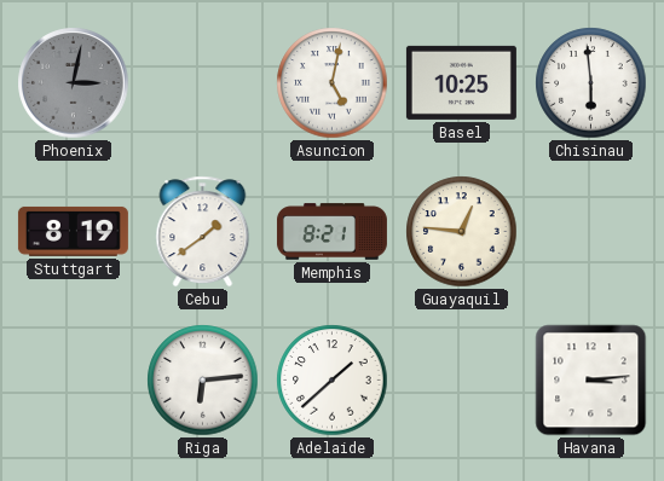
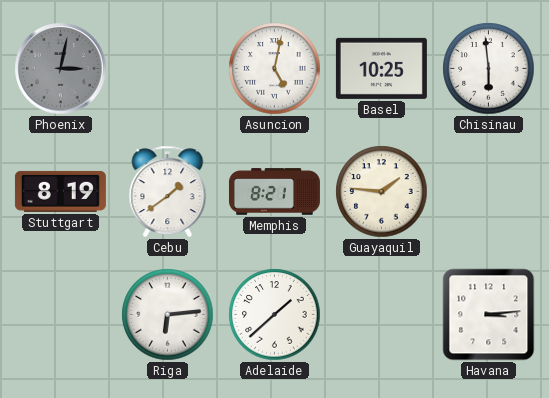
Guayaquil: 12:46 -> 1:46 (382, 192)
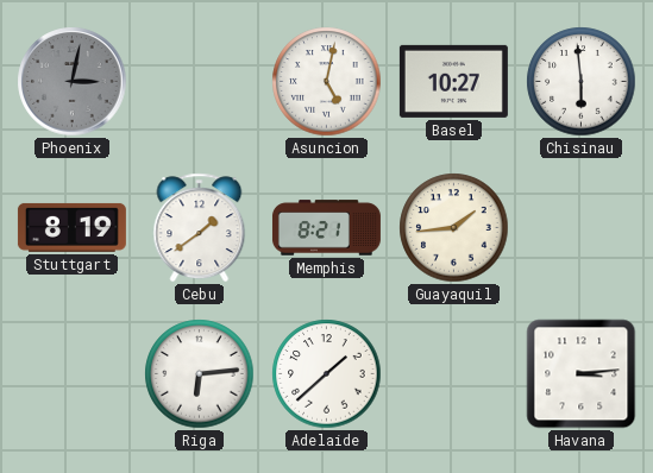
Basel: 10:25 -> 10:27 (453, 81)
Guayaquil: 1:46 -> 1:44 (454, 228)
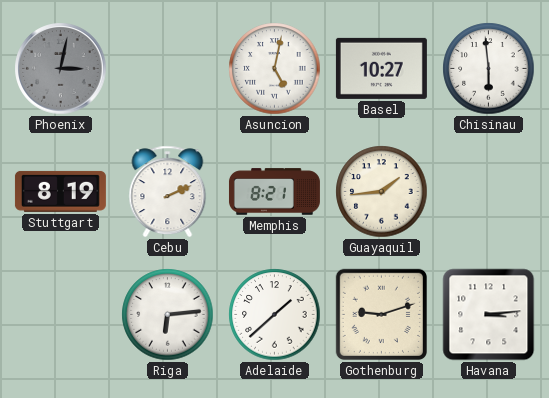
Cebu: 1:39 -> 2:11 (168, 192)
Gothenburg: none -> 9:12 (381, 314)
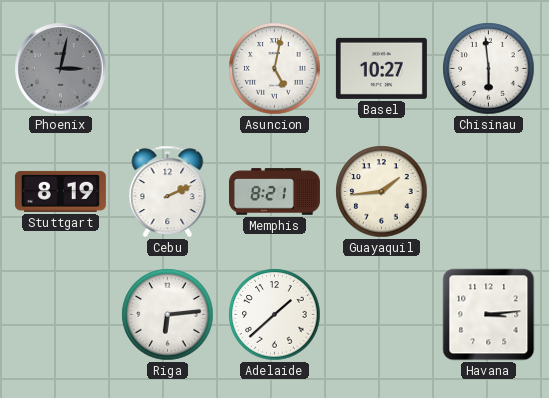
Gothenburg: 9:12 -> none (381, 314)
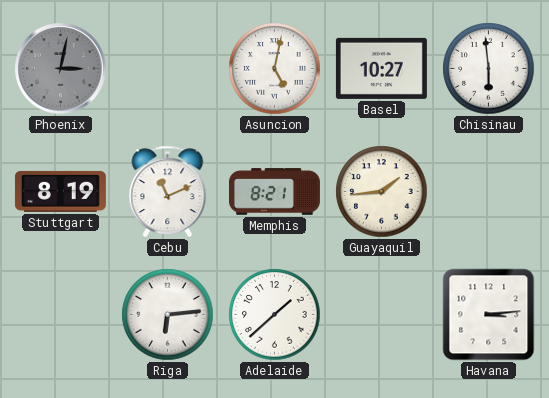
Cebu: 2:11 -> 11:11 (168, 192)
